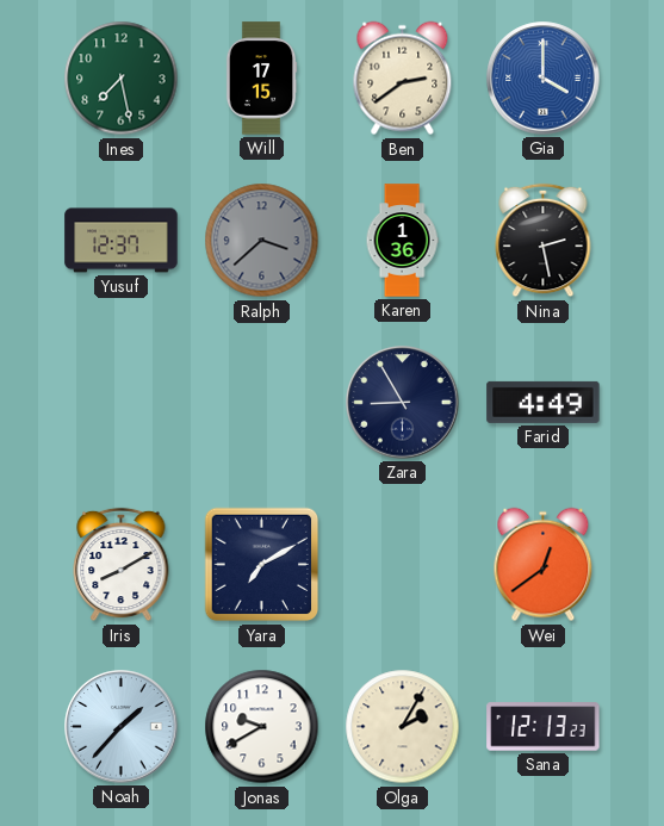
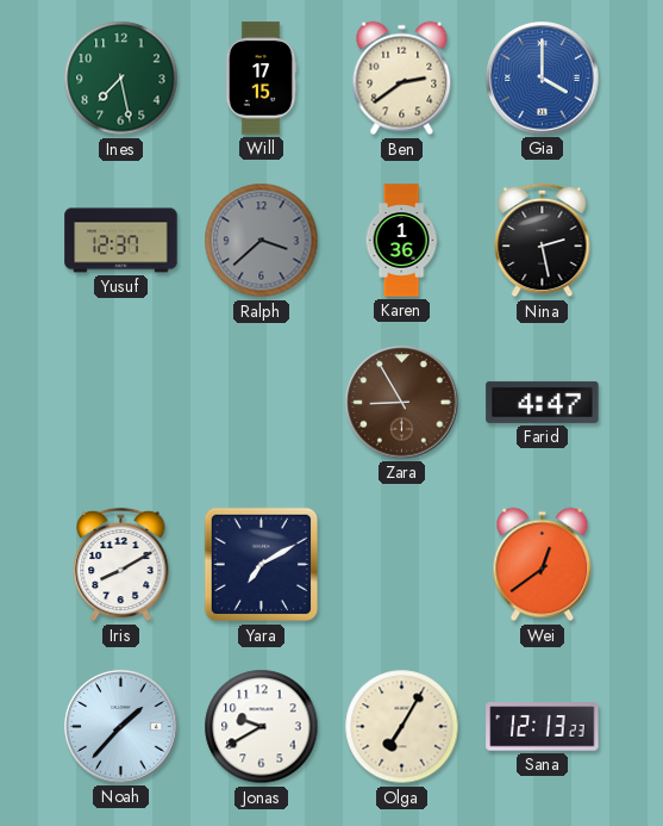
Zara dial: navy -> brown (402, 403)
Farid: 4:49 -> 4:47 (543, 402)
Olga: 2:05 -> 7:05 (402, 727)
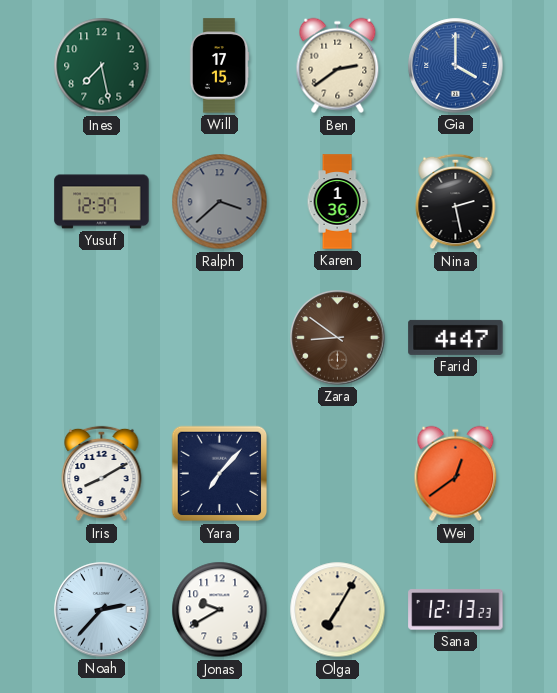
Zara: 8:55 -> 8:51 (338, 338)
Yara: 7:10 -> 7:07 (220, 474)
Noah: 1:37 -> 2:37 (102, 610)
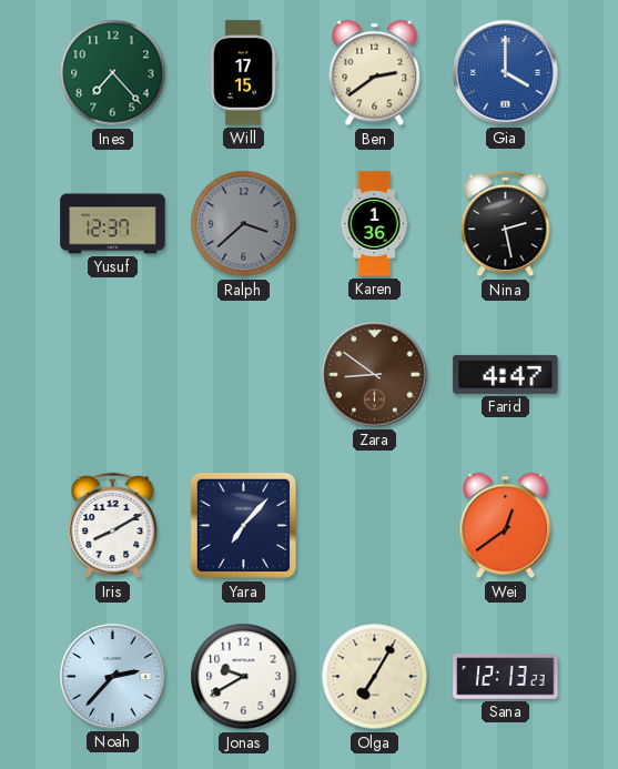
Ines: 7:28 -> 7:23 (113, 73)
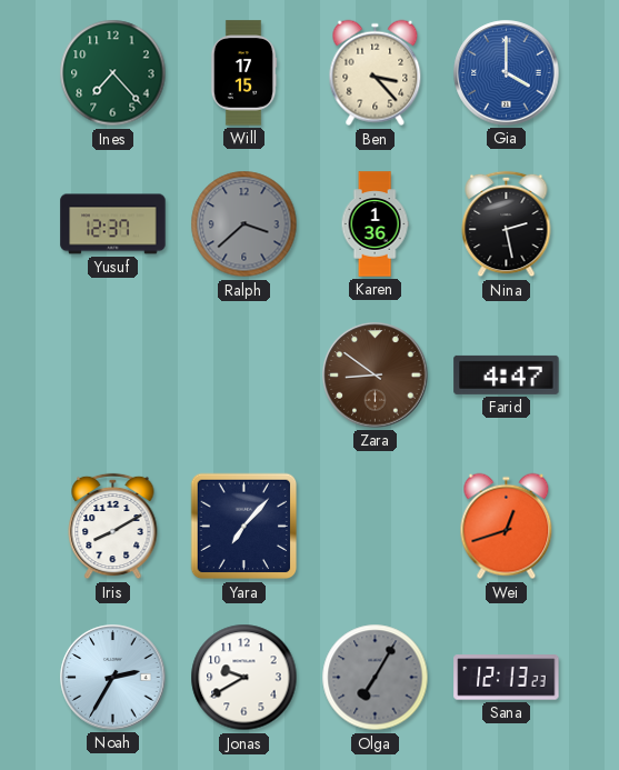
Ben: 2:39 -> 3:23 (376, 73)
Wei: 12:39 -> 12:42 (507, 527)
Noah: 2:37 -> 2:35 (113, 678)
Olga dial: cream -> grey (376, 678)
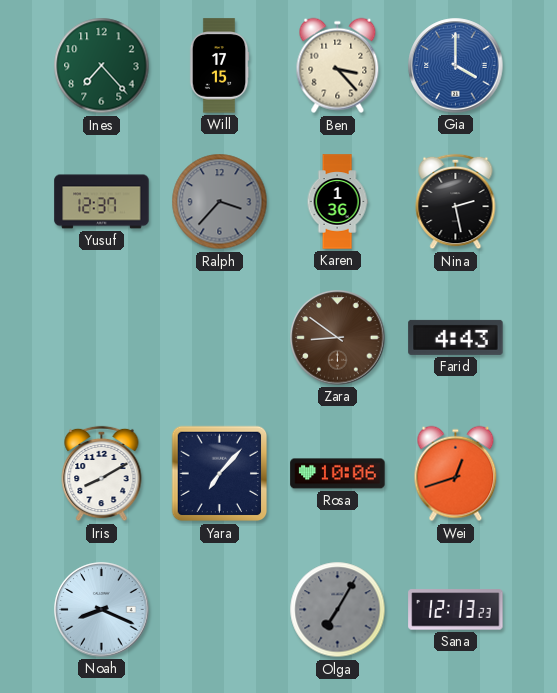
Ralph: 3:38 -> 3:37 (220, 202)
Farid: 4:47 -> 4:43 (456, 337)
Rosa: none -> 10:06 (338, 474)
Noah: 2:35 -> 8:19 (102, 610)
Jonas: 9:40 -> none (244, 678)
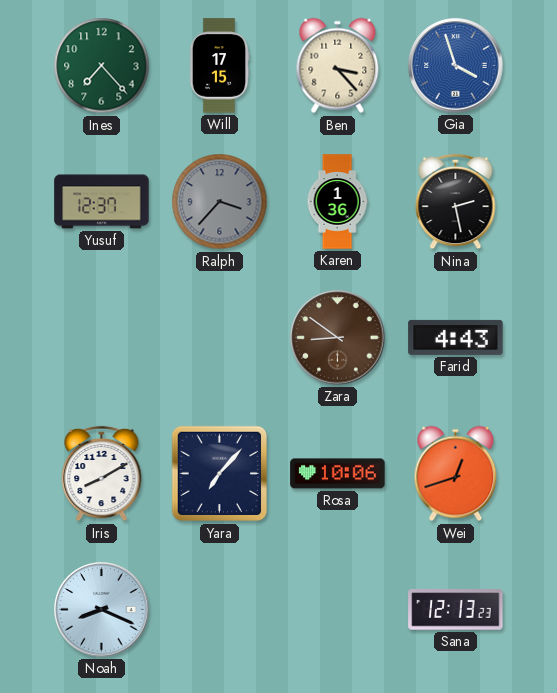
Gia: 4:00 -> 3:57 (456, 66)
Olga: 7:05 -> none (338, 610)
